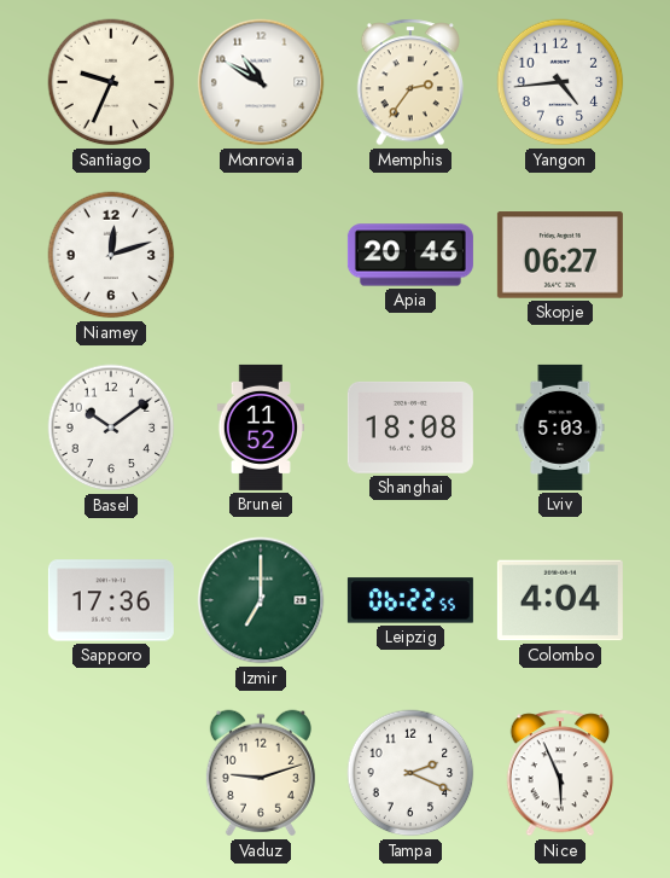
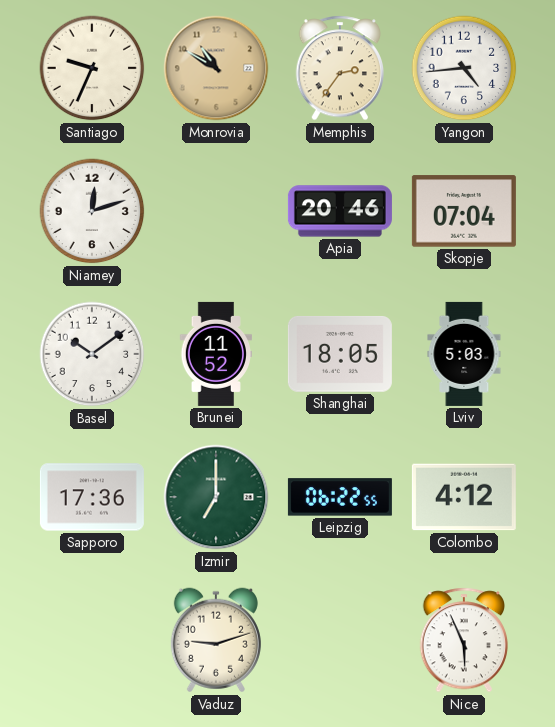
Monrovia dial: white -> champagne (216, 68)
Skopje: 06:27 -> 07:04 (464, 211)
Shanghai: 18:08 -> 18:05 (340, 354)
Colombo: 4:04 -> 4:12 (464, 497)
Tampa: 2:19 -> none (410, 773)
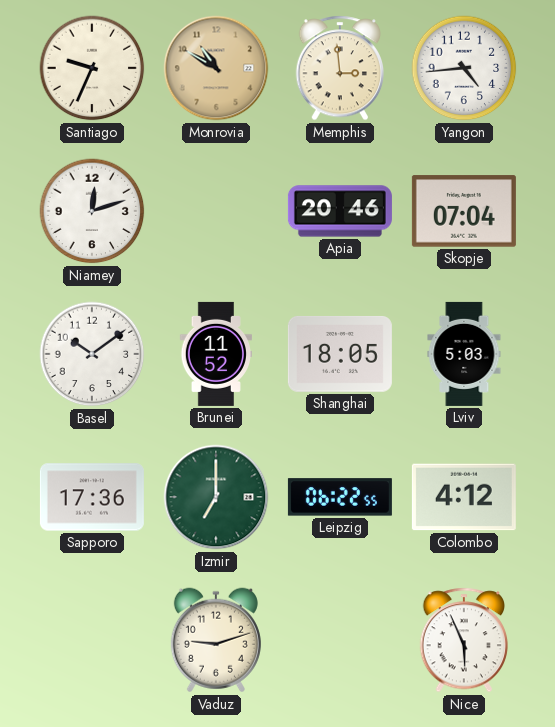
Memphis: 2:36 -> 2:59 (340, 68)
